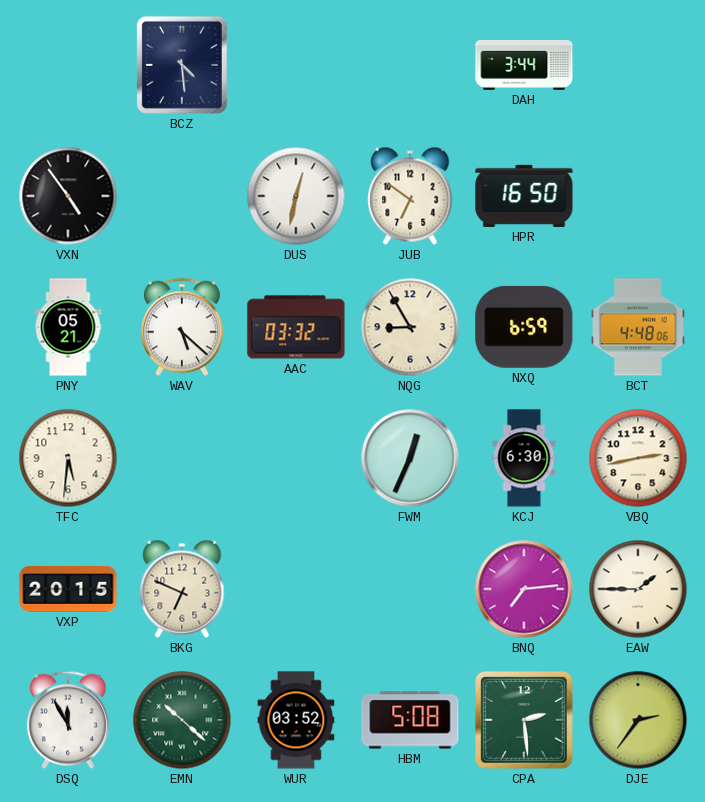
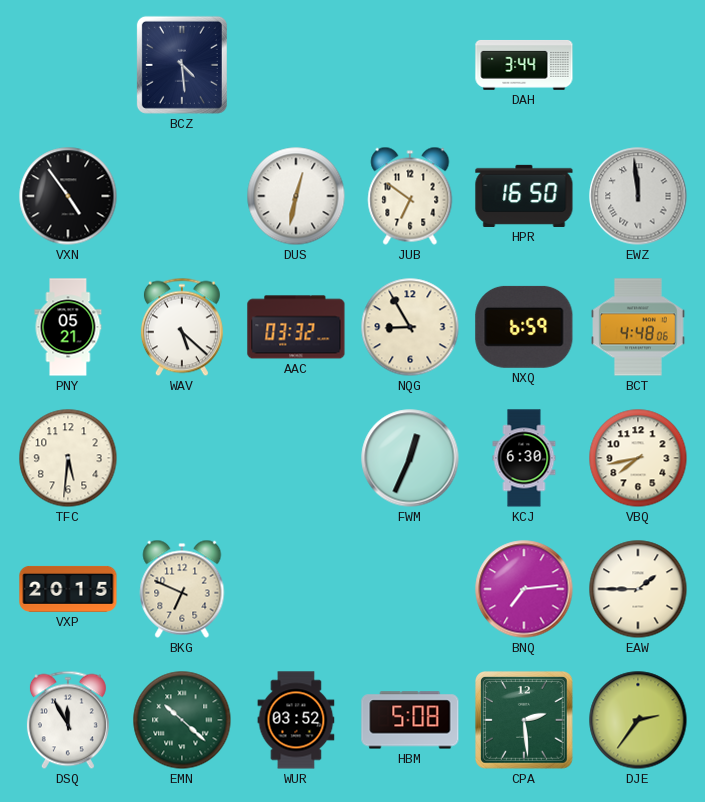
EWZ: none -> 11:59 (638, 196)
VBQ: 2:43 -> 7:43 (638, 458)
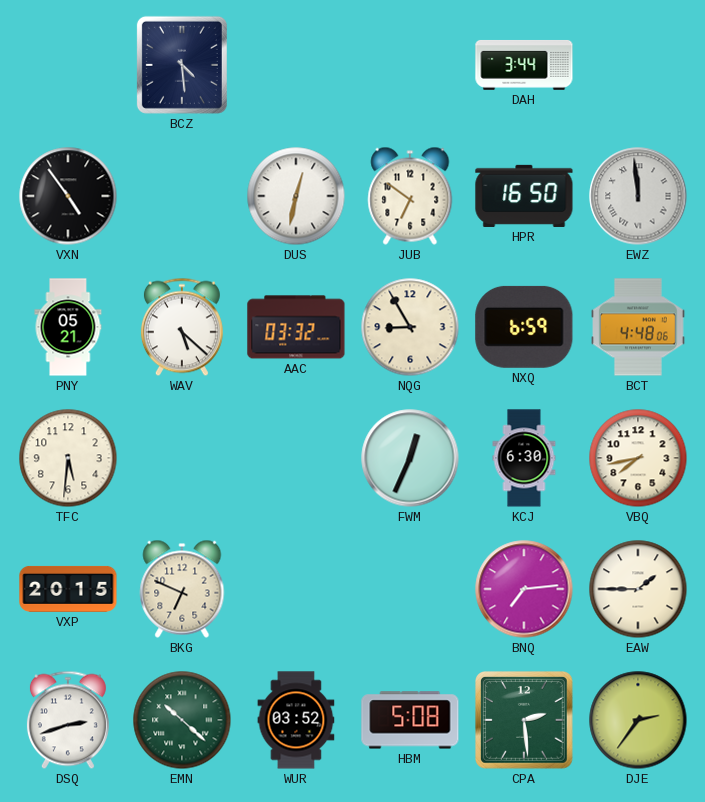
DSQ: 11:55 -> 2:42 (68, 720)
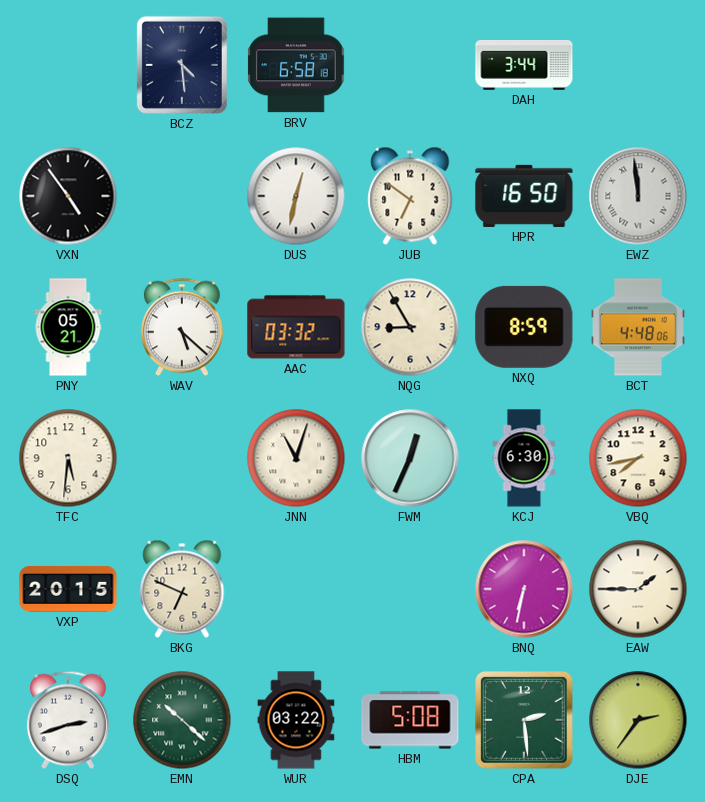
BRV: none -> 6:58 (296, 65)
NXQ: 6:59 -> 8:59 (524, 327)
JNN: none -> 11:03 (296, 458)
BNQ: 7:14 -> 6:32 (524, 589)
WUR: 03:52 -> 03:22 (296, 720)
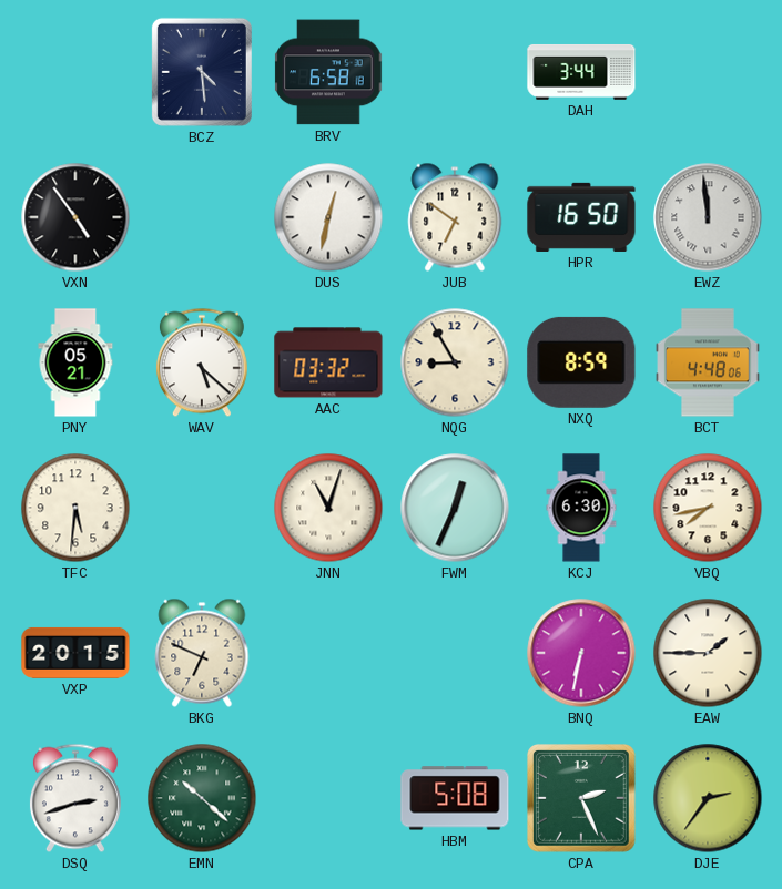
WUR: 03:22 -> none (296, 720)
CPA: 2:29 -> 2:26 (582, 799)
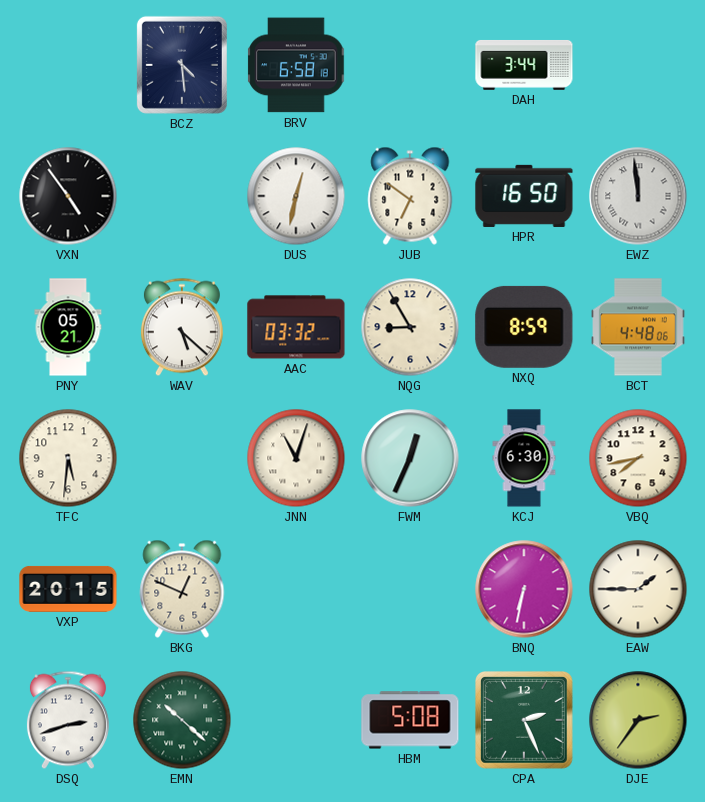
BKG: 6:49 -> 12:49 (182, 589)
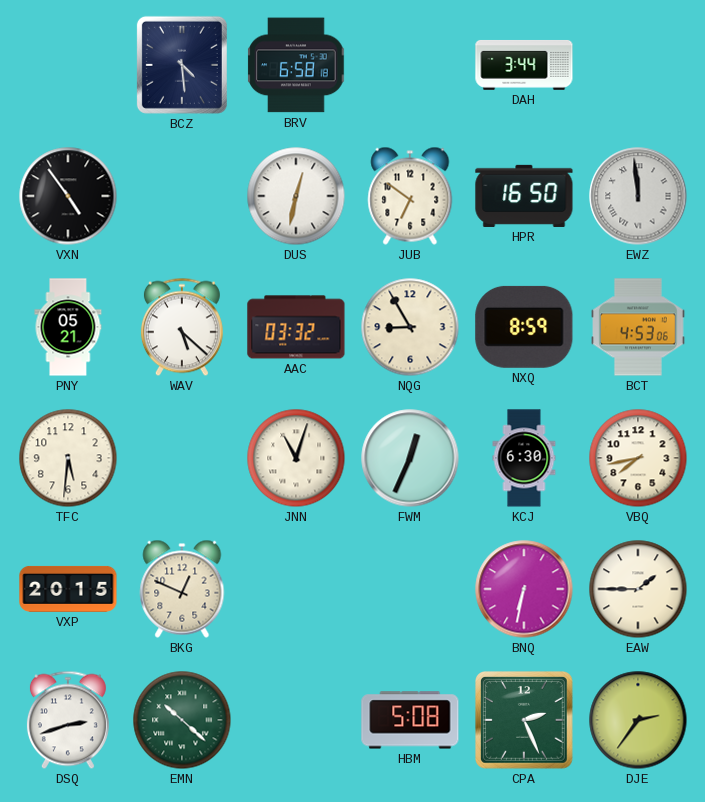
BCT: 4:48 -> 4:53 (639, 327)
